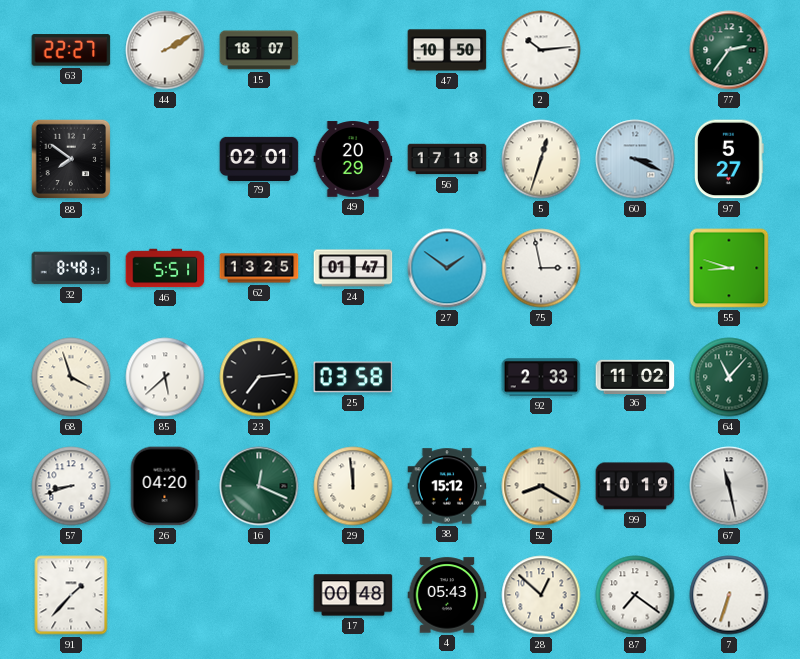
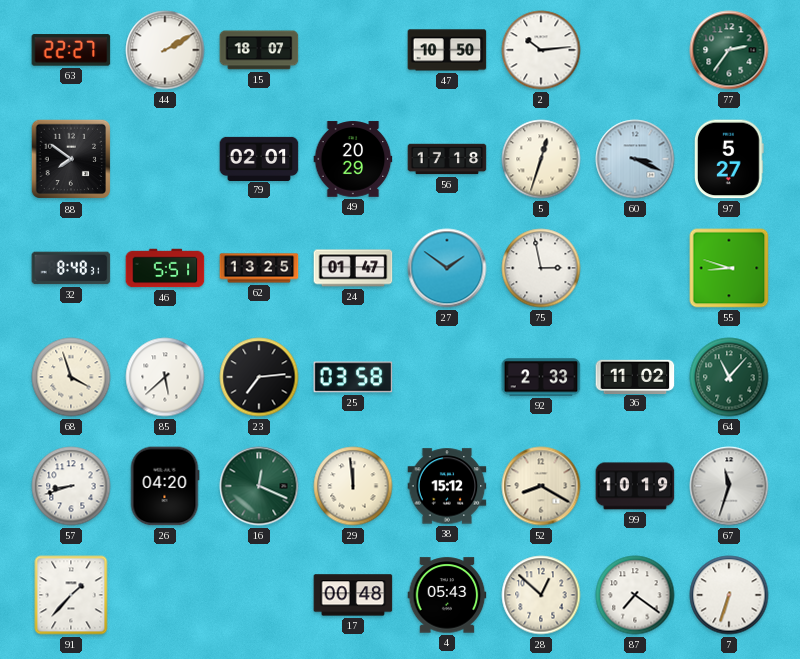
67: 11:28 -> 11:33 (729, 486)
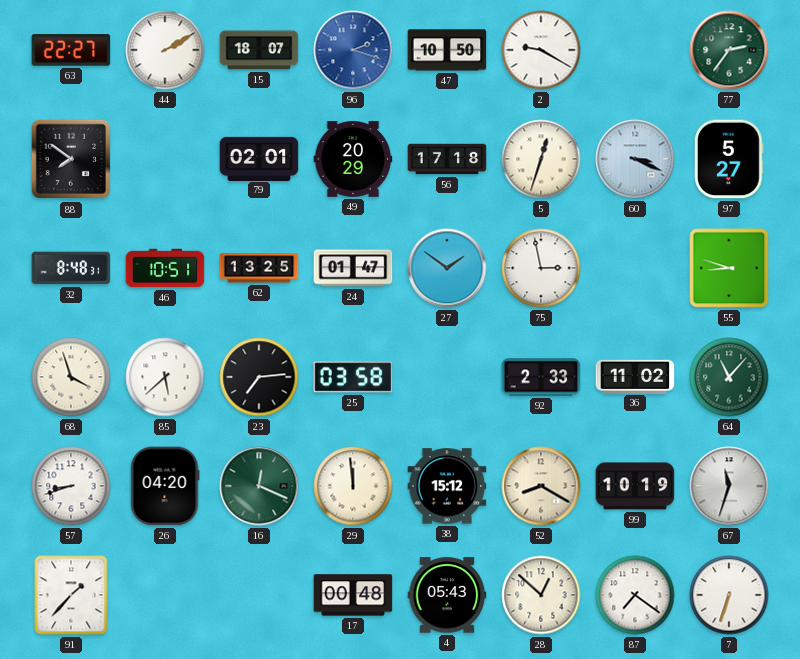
96: none -> 2:18 (353, 50)
2: 10:14 -> 9:20 (541, 50)
46: 5:51 -> 10:51 (165, 268)
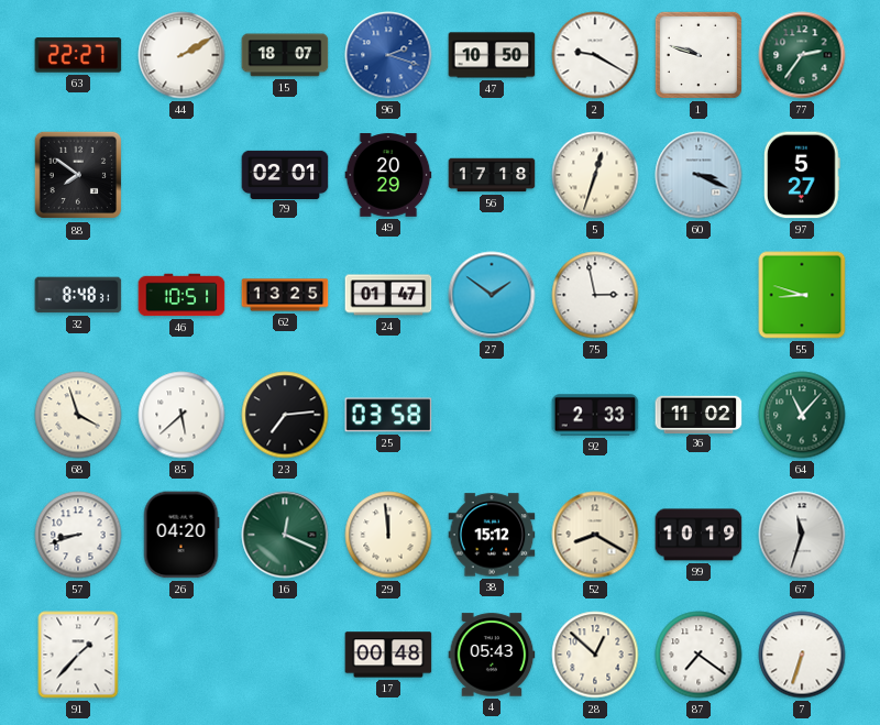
1: none -> 9:48 (698, 55)
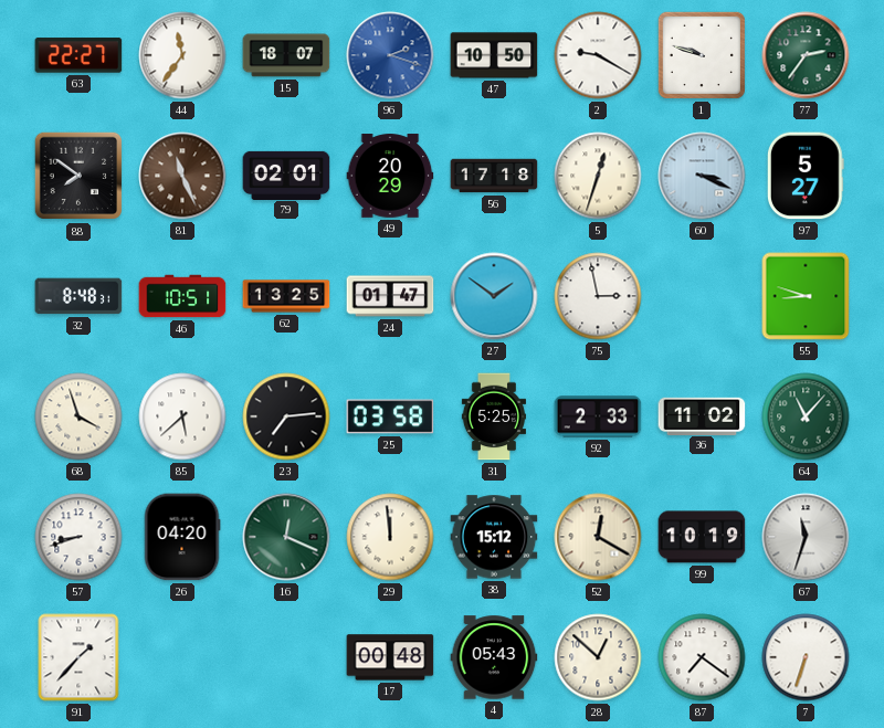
44: 2:10 -> 11:36 (182, 55)
81: none -> 11:26 (182, 176)
31: none -> 5:25 (493, 416)
52: 8:20 -> 12:20 (598, 537)
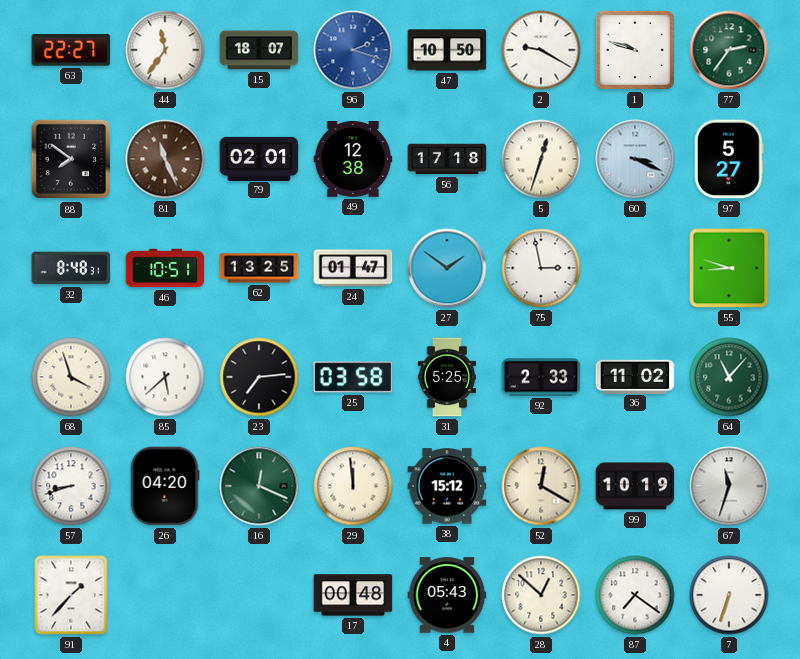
49: 20:29 -> 12:38 (353, 159)
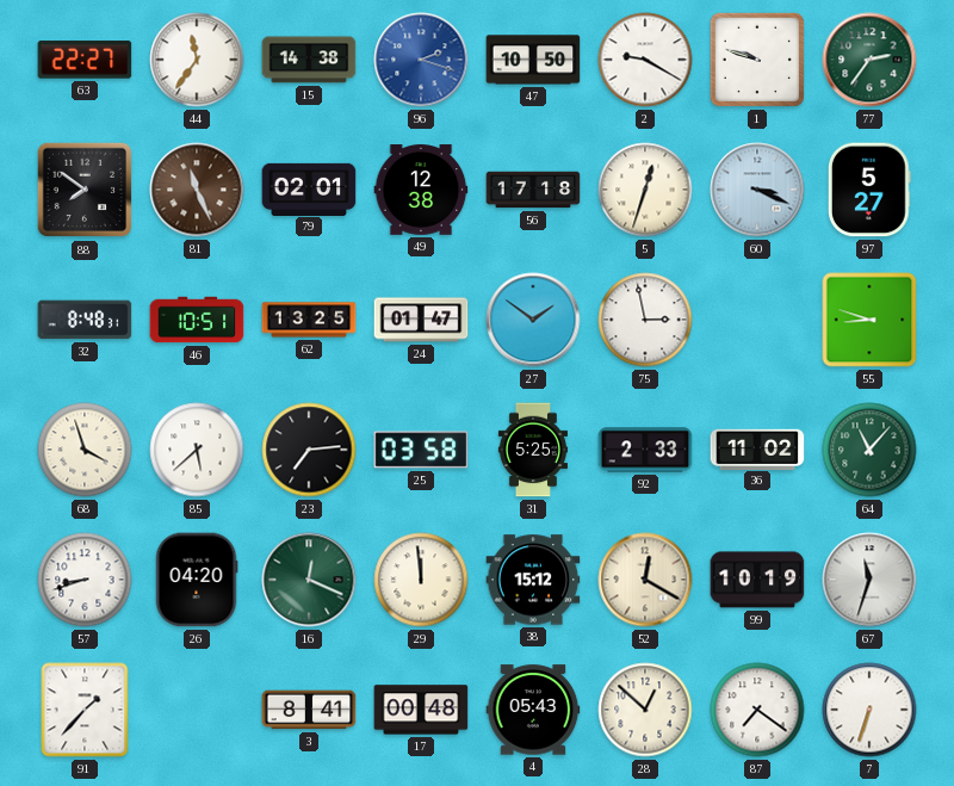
15: 18:07 -> 14:38 (309, 60)
3: none -> 8:41 (309, 710)
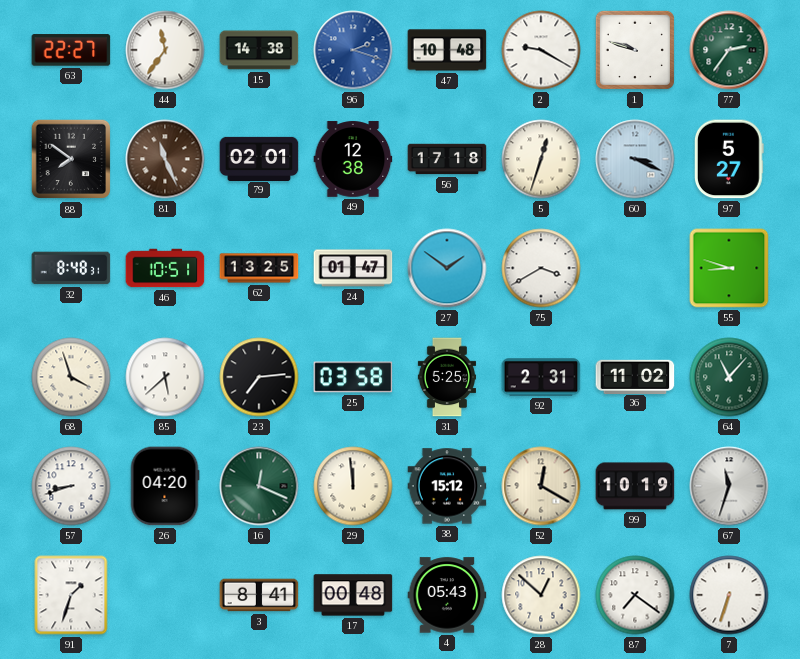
47: 10:50 -> 10:48 (447, 50)
75: 2:58 -> 3:40 (541, 268)
92: 2:33 -> 2:31 (541, 377)
91: 1:37 -> 1:33 (71, 595)
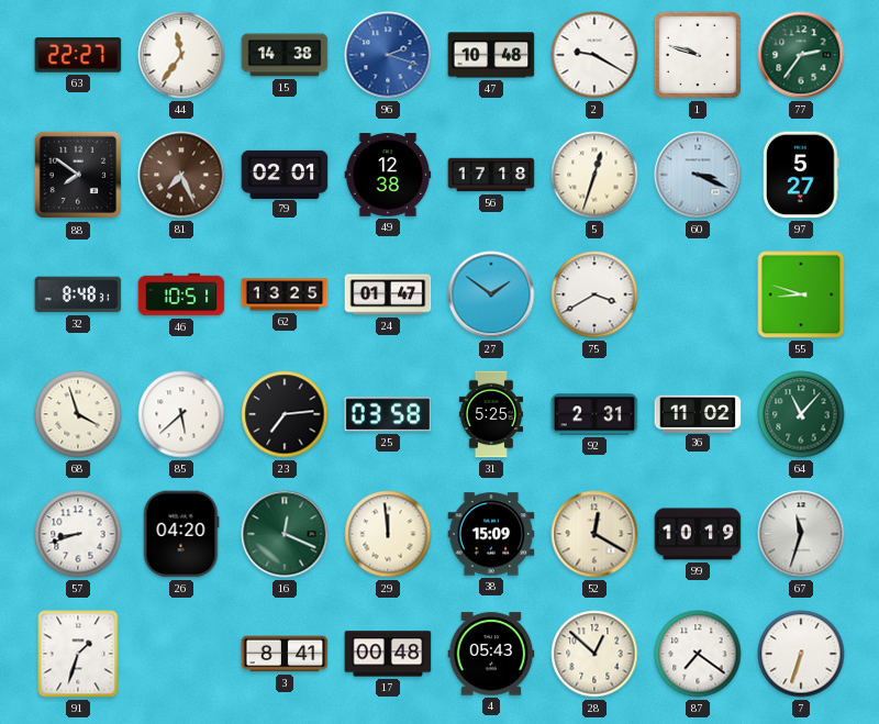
81: 11:26 -> 7:26 (181, 175)
38: 15:12 -> 15:09 (491, 534)
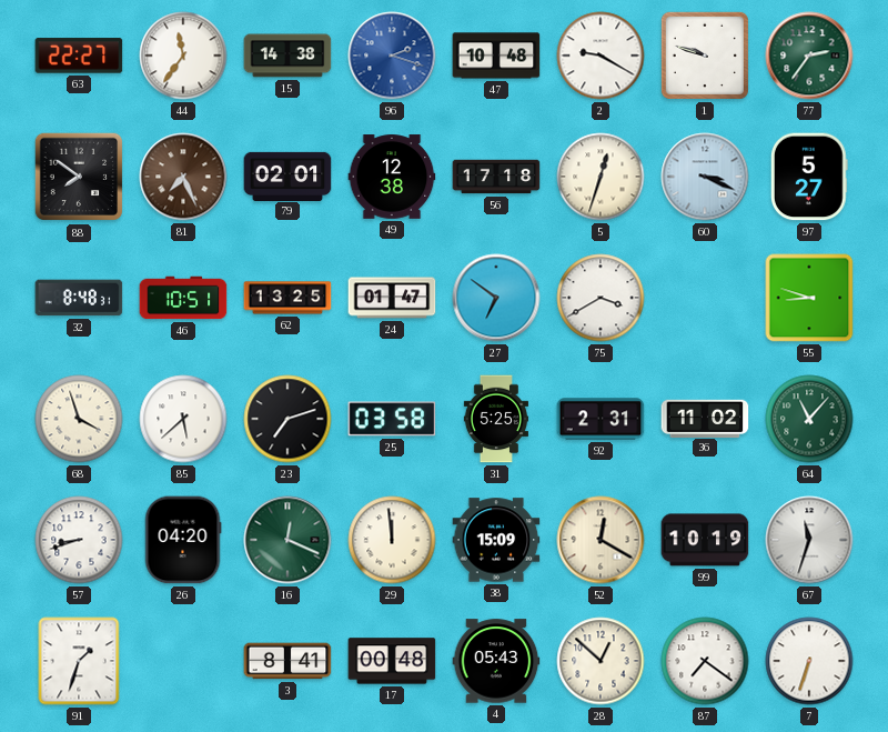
27: 1:51 -> 6:51 (496, 298)
23: 7:14 -> 7:12 (287, 419)
